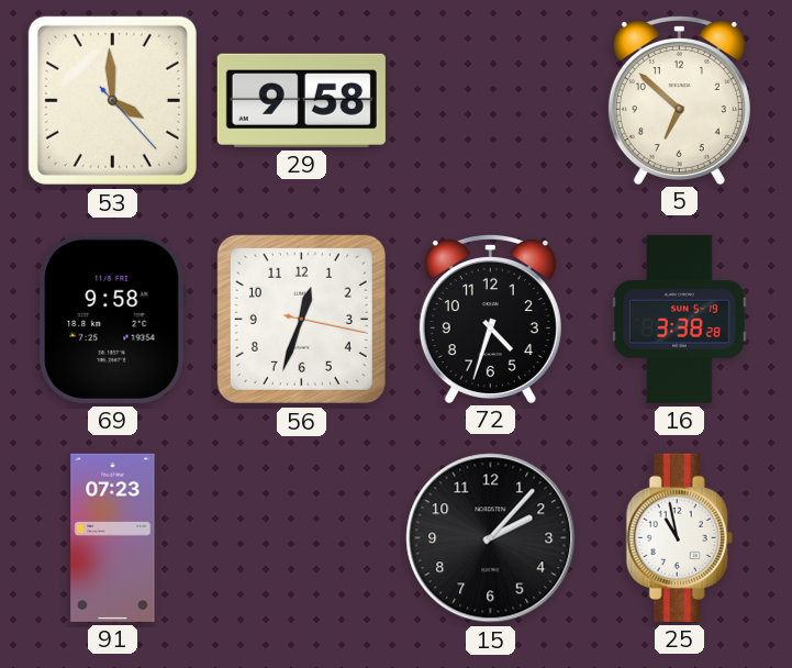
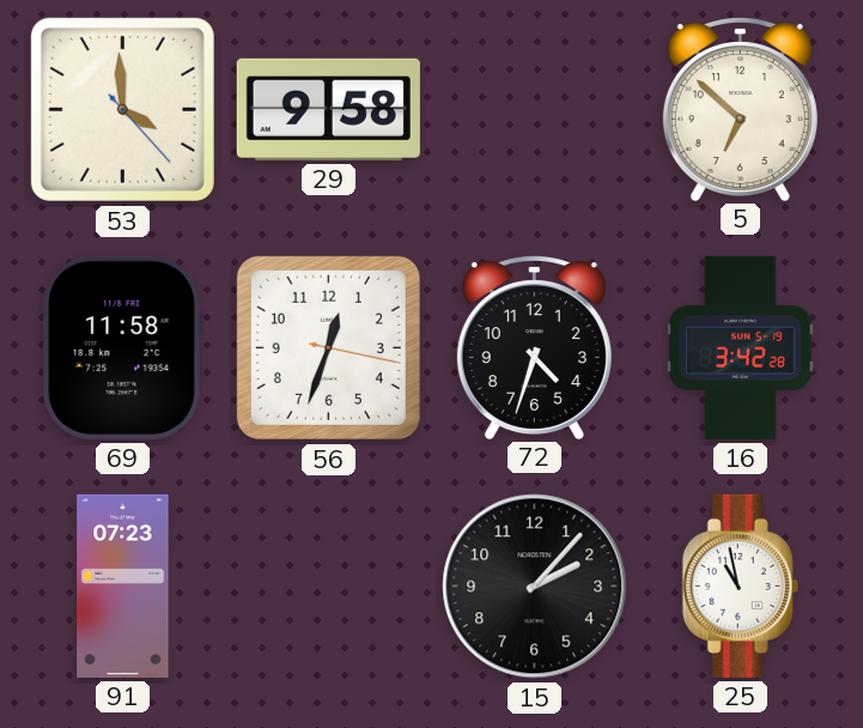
69: 9:58 -> 11:58 (122, 347)
16: 3:38 -> 3:42 (741, 347)
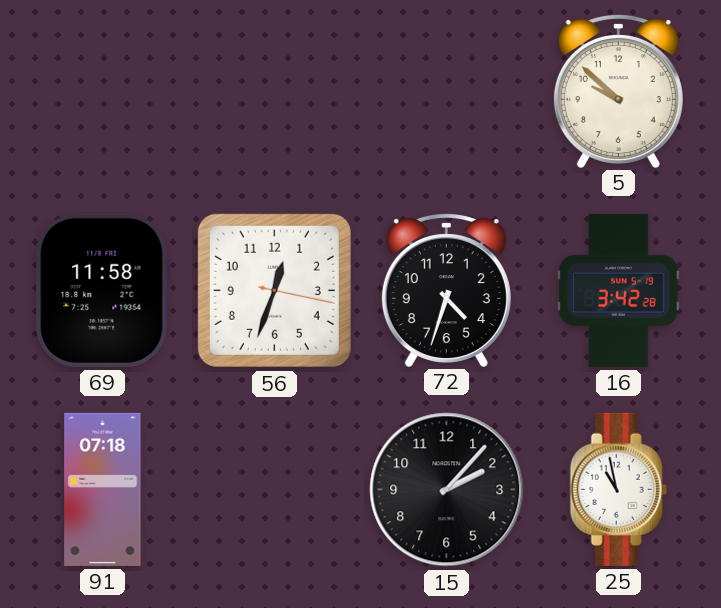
53: 3:59 -> none (122, 109)
29: 9:58 -> none (328, 109)
5: 6:52 -> 9:52 (618, 91)
91: 07:23 -> 07:18 (103, 489)
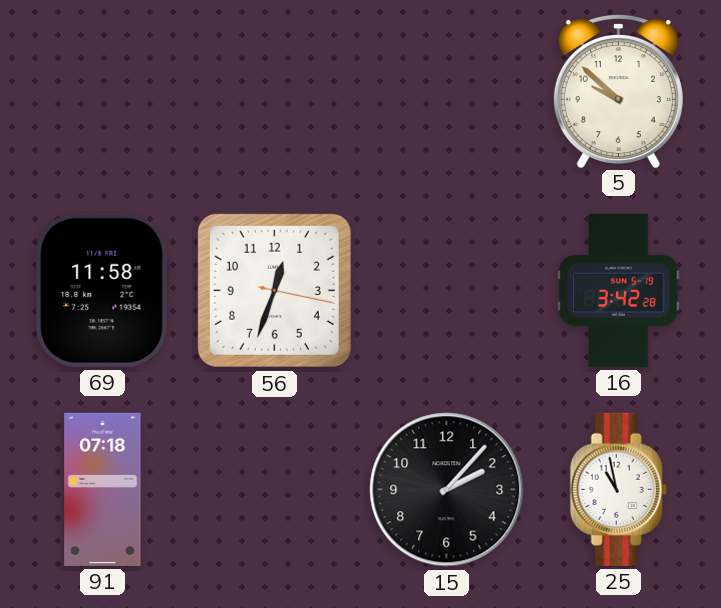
72: 4:33 -> none (446, 290)
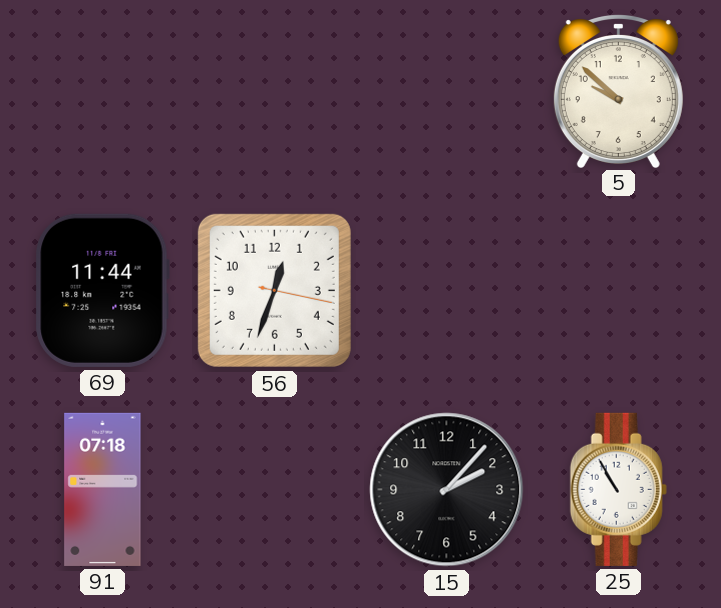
69: 11:58 -> 11:44 (102, 290)
16: 3:42 -> none (619, 290)
25: 10:58 -> 10:55 (618, 489)
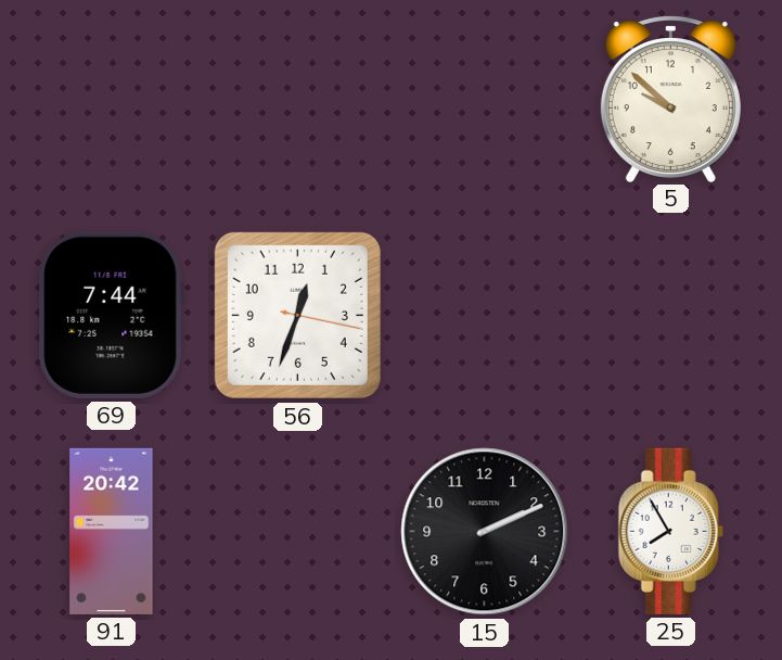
69: 11:44 -> 7:44 (111, 315)
91: 07:18 -> 20:42 (112, 531)
15: 2:07 -> 2:11 (485, 532)
25: 10:55 -> 7:55 (670, 531)
